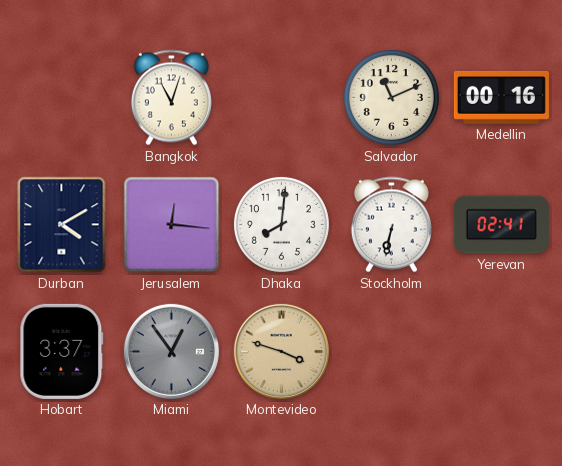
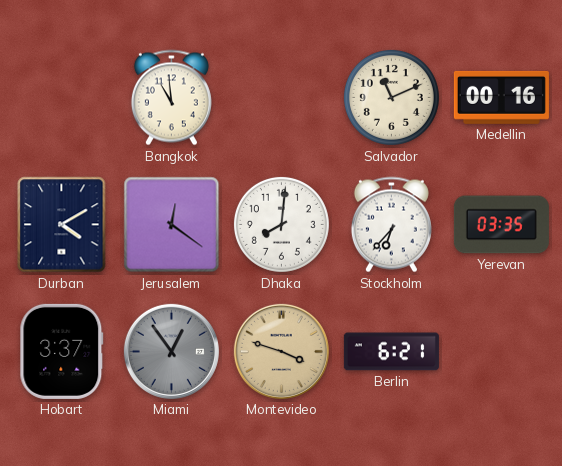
Bangkok: 11:03 -> 10:59 (171, 98)
Jerusalem: 12:16 -> 12:21 (172, 225)
Stockholm: 6:32 -> 6:37 (391, 225)
Yerevan: 02:41 -> 03:35 (501, 225)
Berlin: none -> 6:21 (391, 352)
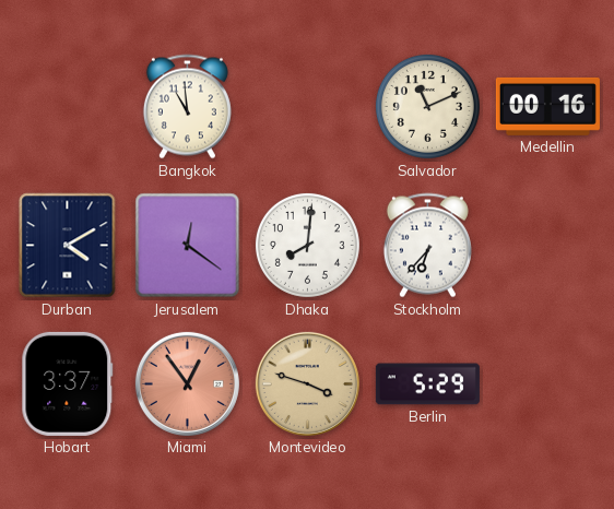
Yerevan: 03:35 -> none (501, 225)
Miami dial: grey -> salmon (187, 383)
Berlin: 6:21 -> 5:29 (427, 384)
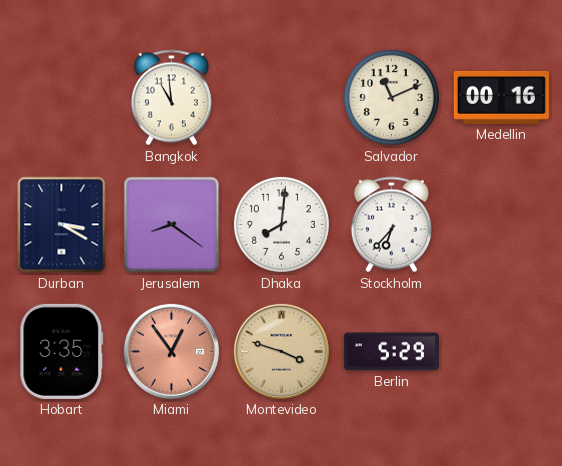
Durban: 4:10 -> 3:20 (62, 225)
Jerusalem: 12:21 -> 8:21 (172, 225)
Hobart: 3:37 -> 3:35 (62, 351)
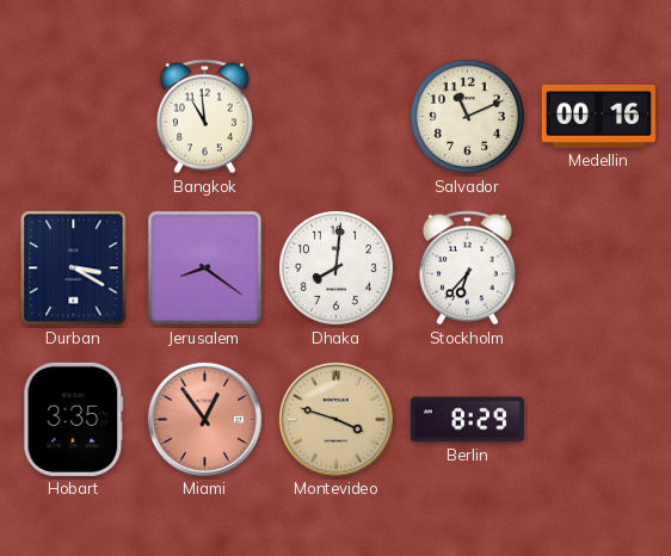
Berlin: 5:29 -> 8:29 (467, 420)
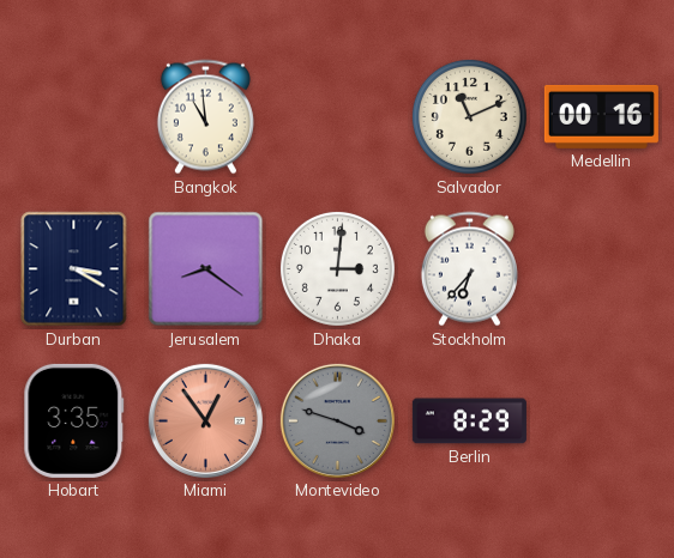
Dhaka: 8:01 -> 3:01 (337, 268)
Montevideo dial: champagne -> grey (337, 420)
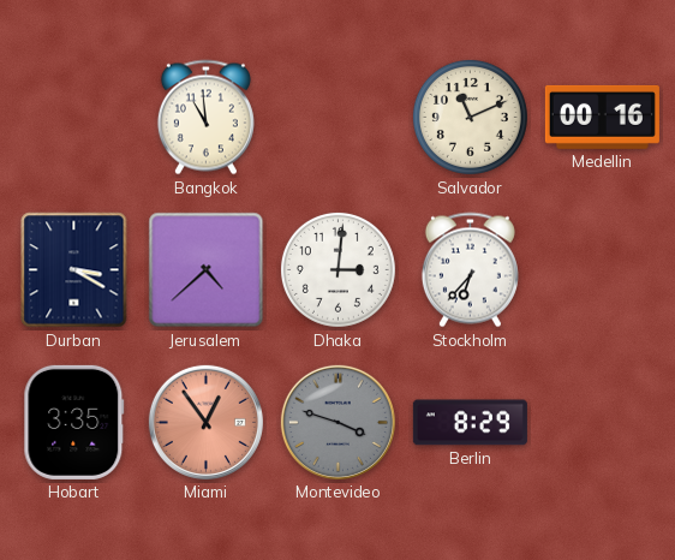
Jerusalem: 8:21 -> 4:38 (207, 270)
